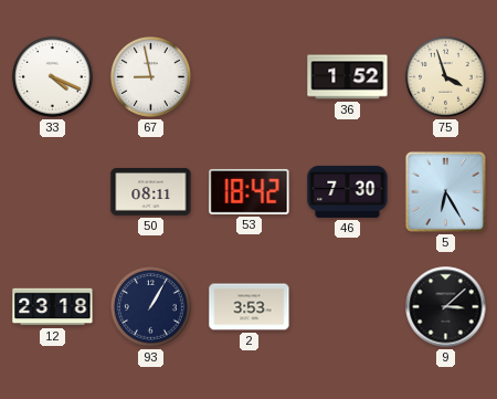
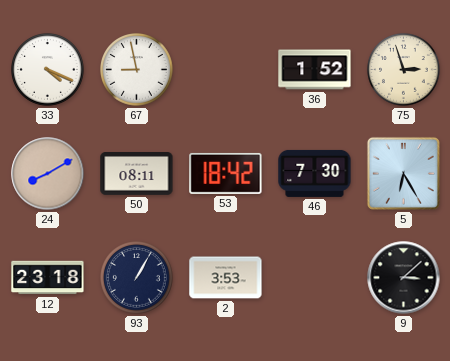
75: 3:57 -> 2:57 (404, 70)
24: none -> 8:10 (48, 174)
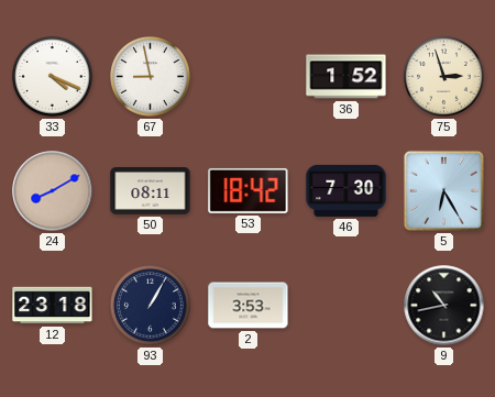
9: 3:08 -> 10:43 (444, 306)
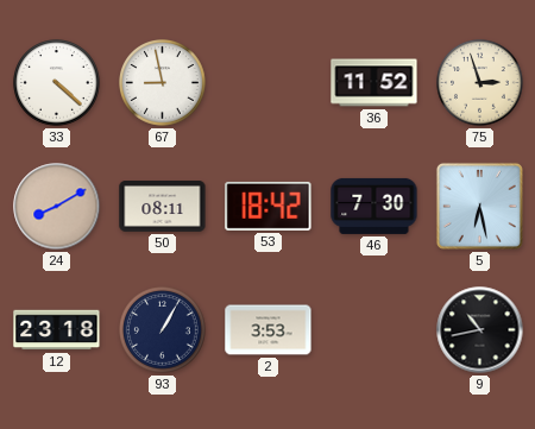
33: 4:19 -> 4:22 (57, 83)
36: 1:52 -> 11:52 (374, 83)
5: 6:25 -> 6:28 (479, 206)
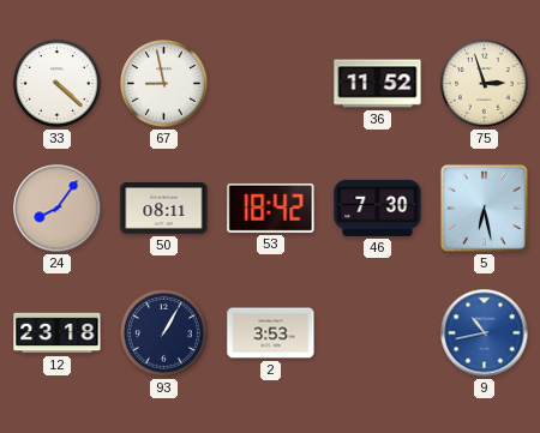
24: 8:10 -> 8:06 (58, 209)
9 dial: black -> blue (485, 333)
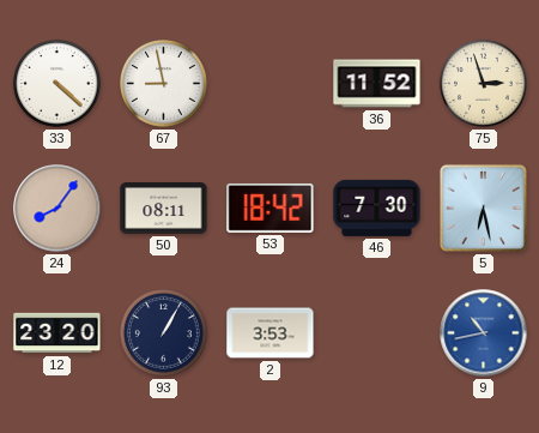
12: 23:18 -> 23:20 (57, 333)
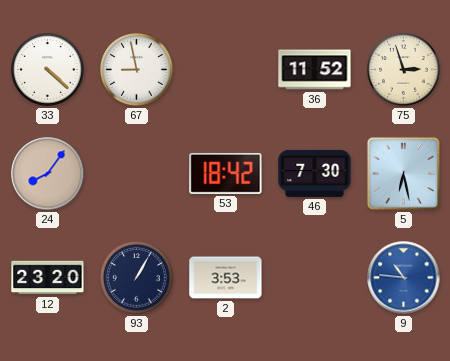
50: 08:11 -> none (164, 209)
9: 10:43 -> 10:46 (404, 278)
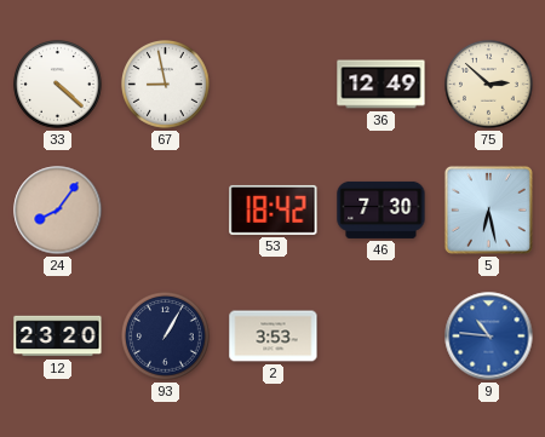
36: 11:52 -> 12:49 (381, 85)
75: 2:57 -> 2:52 (489, 85)
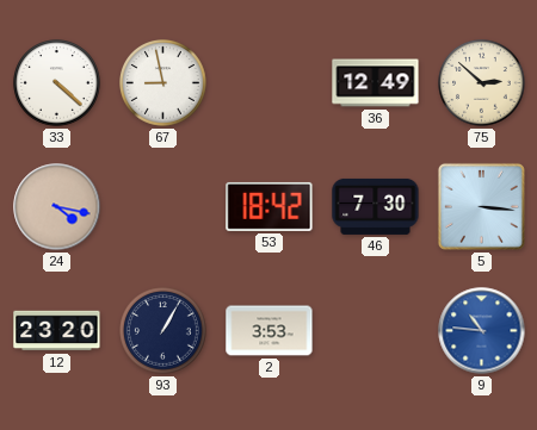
24: 8:06 -> 4:17 (57, 207)
5: 6:28 -> 3:16 (481, 206)
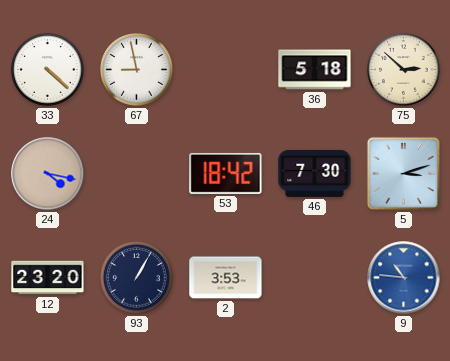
36: 12:49 -> 5:18 (315, 70)
5: 3:16 -> 3:12 (403, 173)
